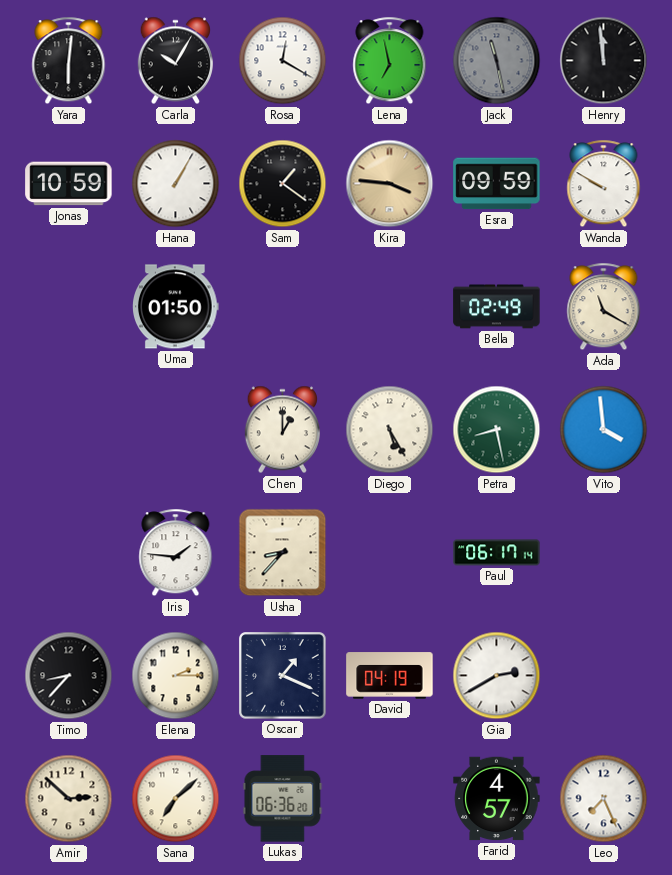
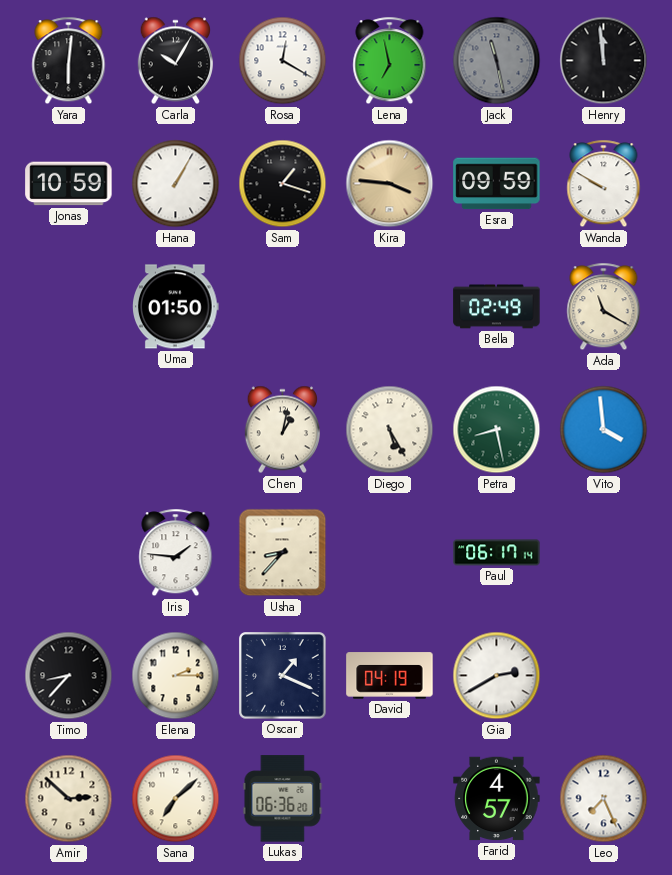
Sam: 1:21 -> 1:18 (283, 184)
Chen: 1:00 -> 1:02 (282, 430)
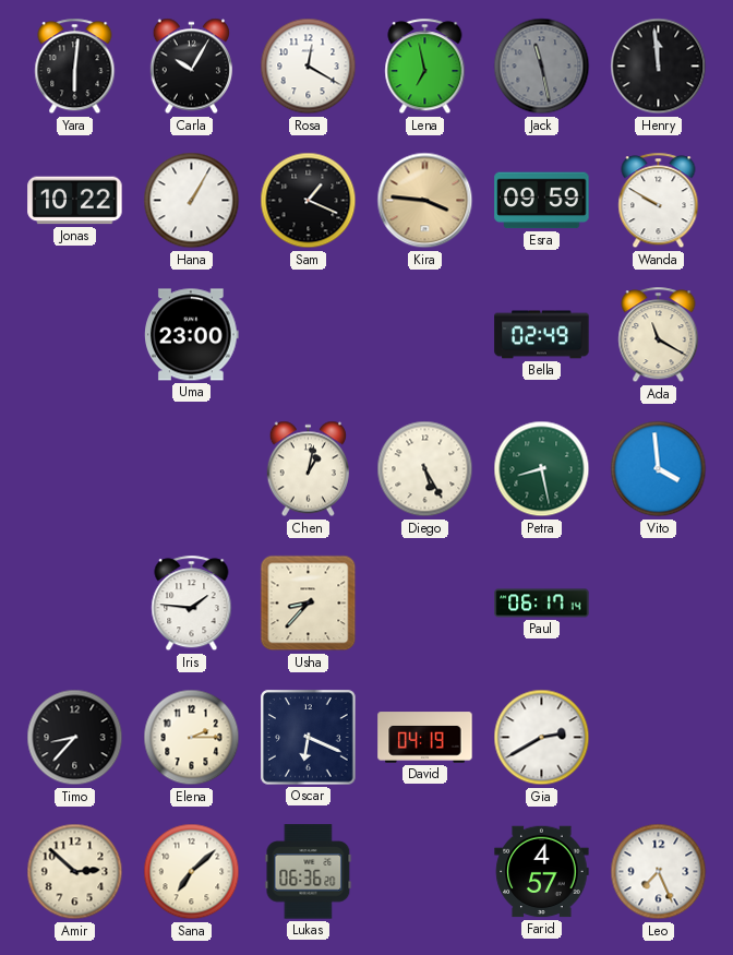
Jonas: 10:59 -> 10:22 (75, 201)
Sam: 1:18 -> 1:19 (309, 201)
Uma: 01:50 -> 23:00 (192, 335)
Oscar: 1:19 -> 6:19 (309, 738)
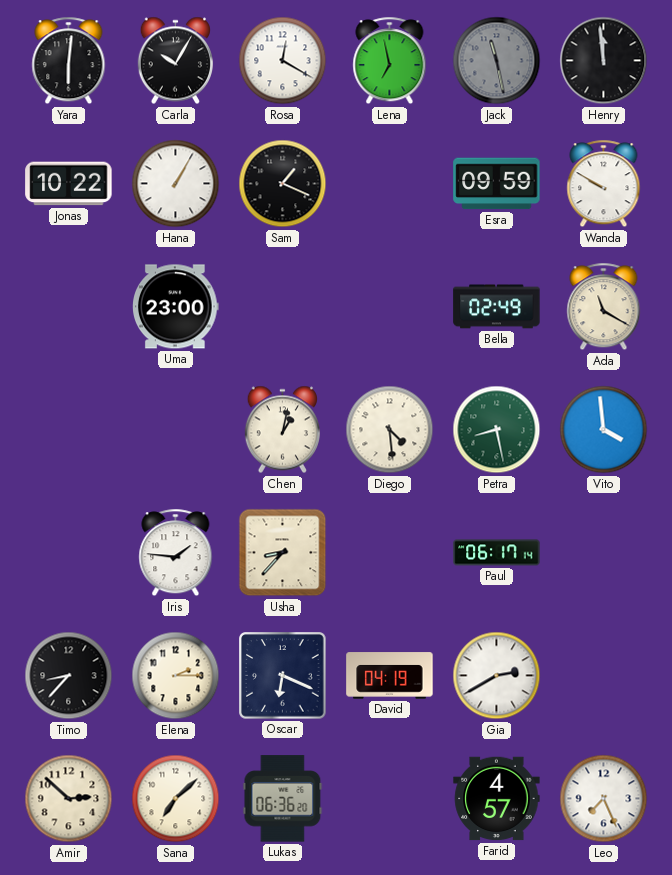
Kira: 3:46 -> none (425, 201)
Diego: 5:25 -> 4:29 (390, 430)
